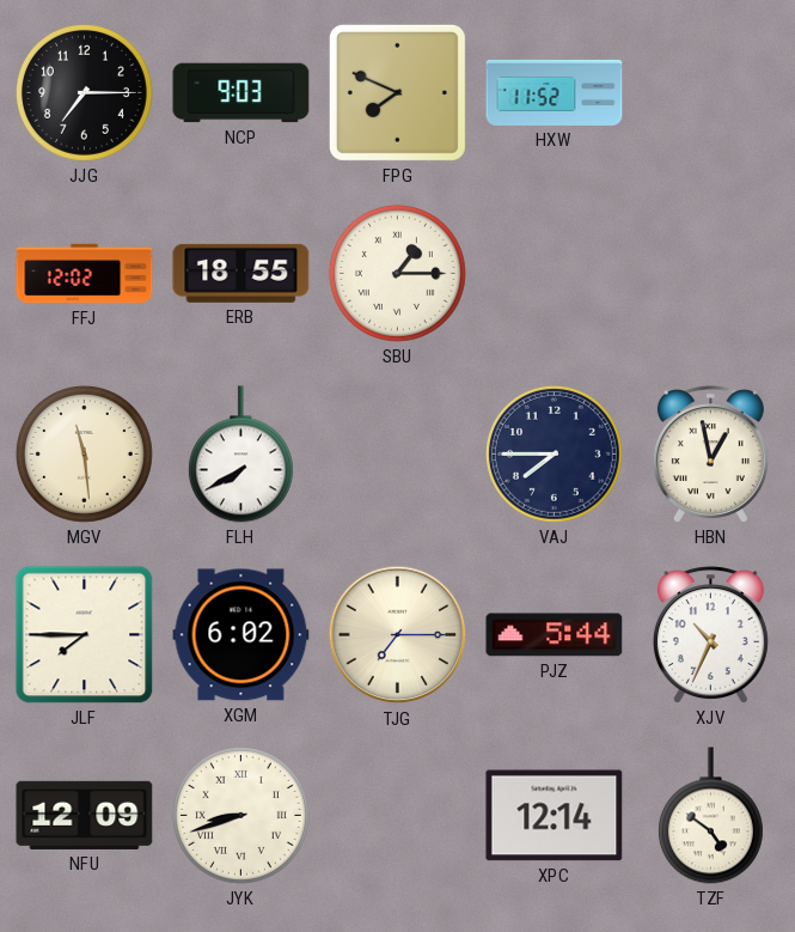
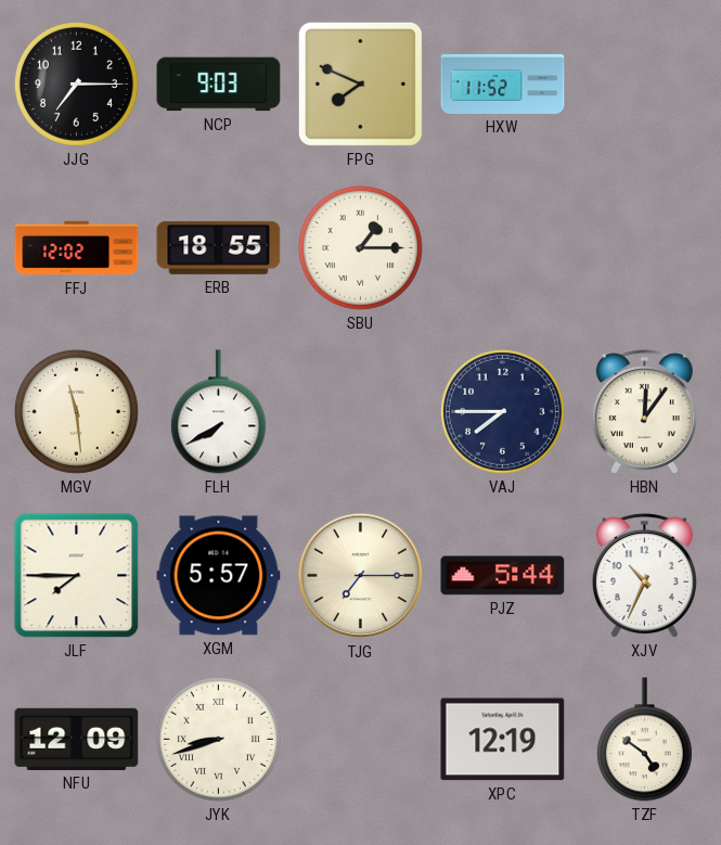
HBN: 12:58 -> 12:06 (644, 412)
XGM: 6:02 -> 5:57 (219, 576)
XPC: 12:14 -> 12:19 (503, 740)
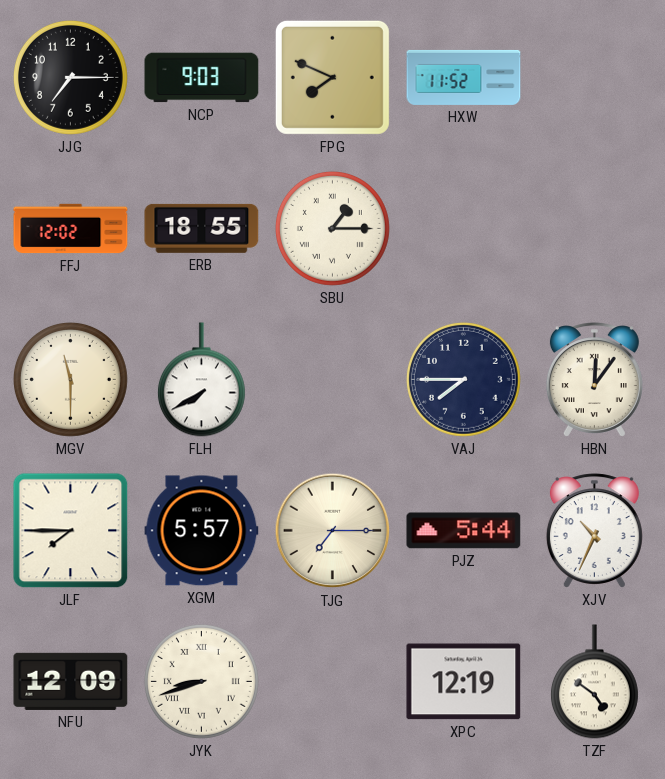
MGV: 11:29 -> 11:30 (70, 379)
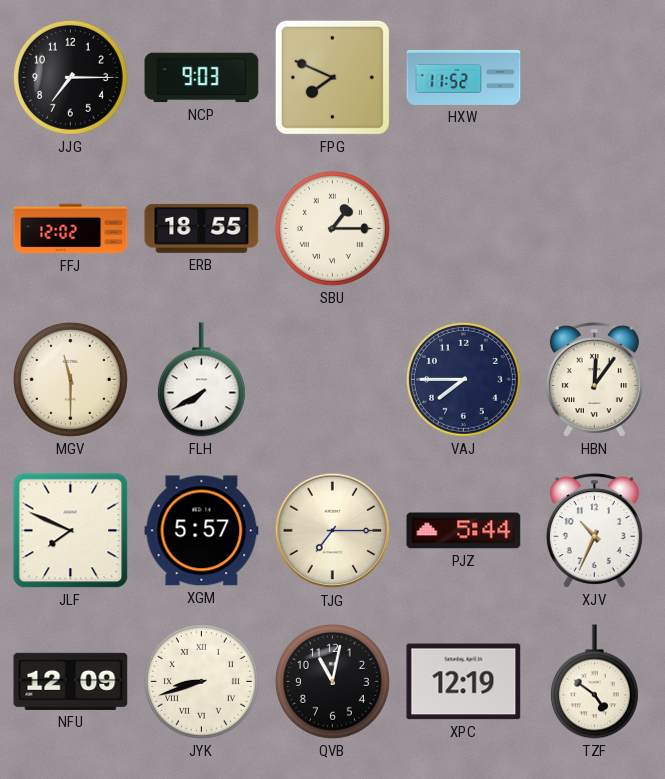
JLF: 7:45 -> 7:49 (71, 531)
QVB: none -> 11:02 (332, 681)
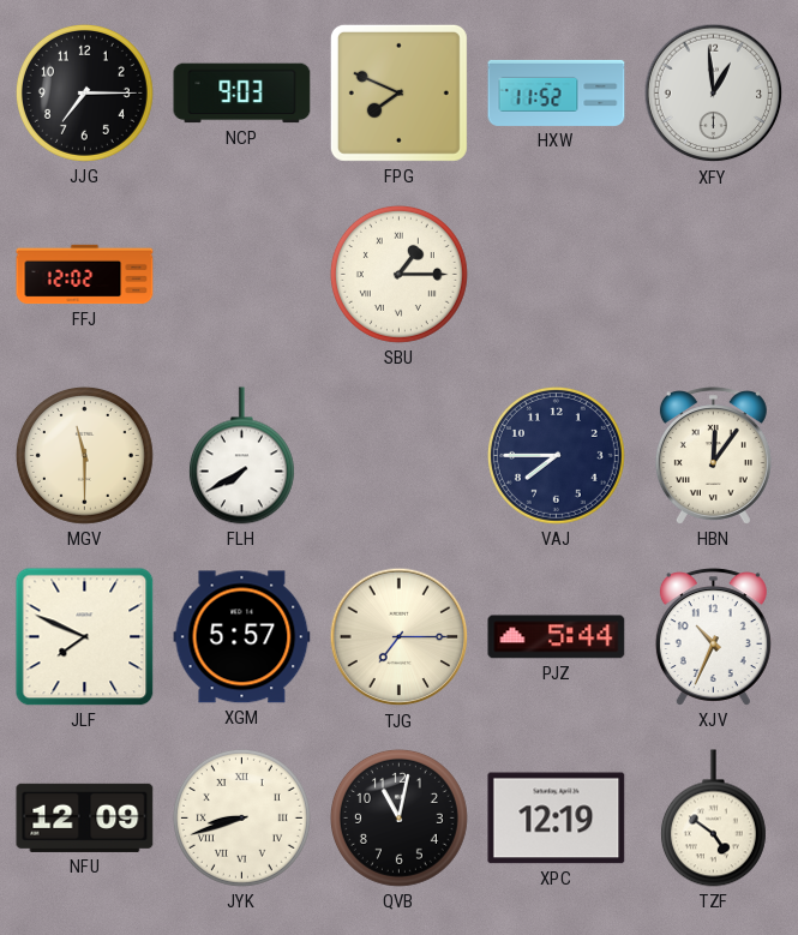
XFY: none -> 12:59 (714, 94)
ERB: 18:55 -> none (202, 228)
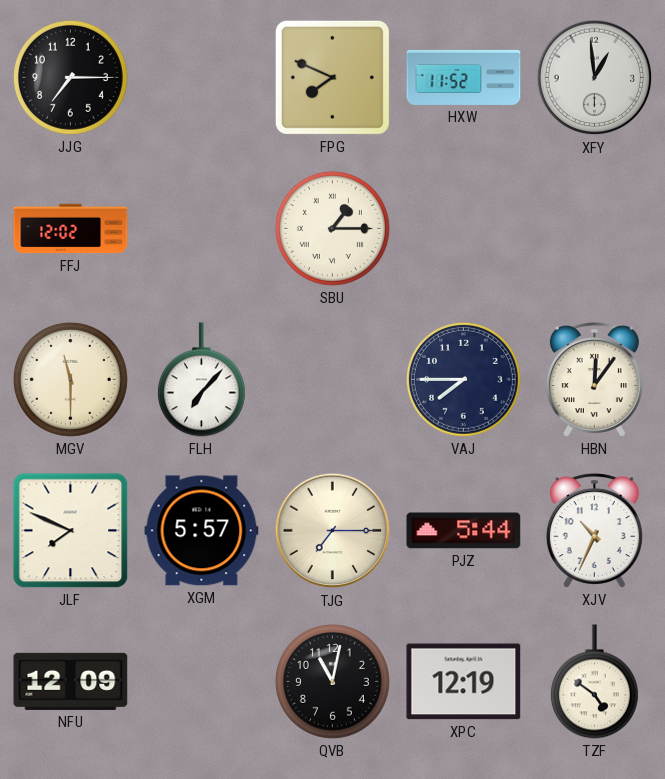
NCP: 9:03 -> none (242, 94)
FLH: 7:40 -> 7:07 (201, 380)
JYK: 8:42 -> none (241, 817)
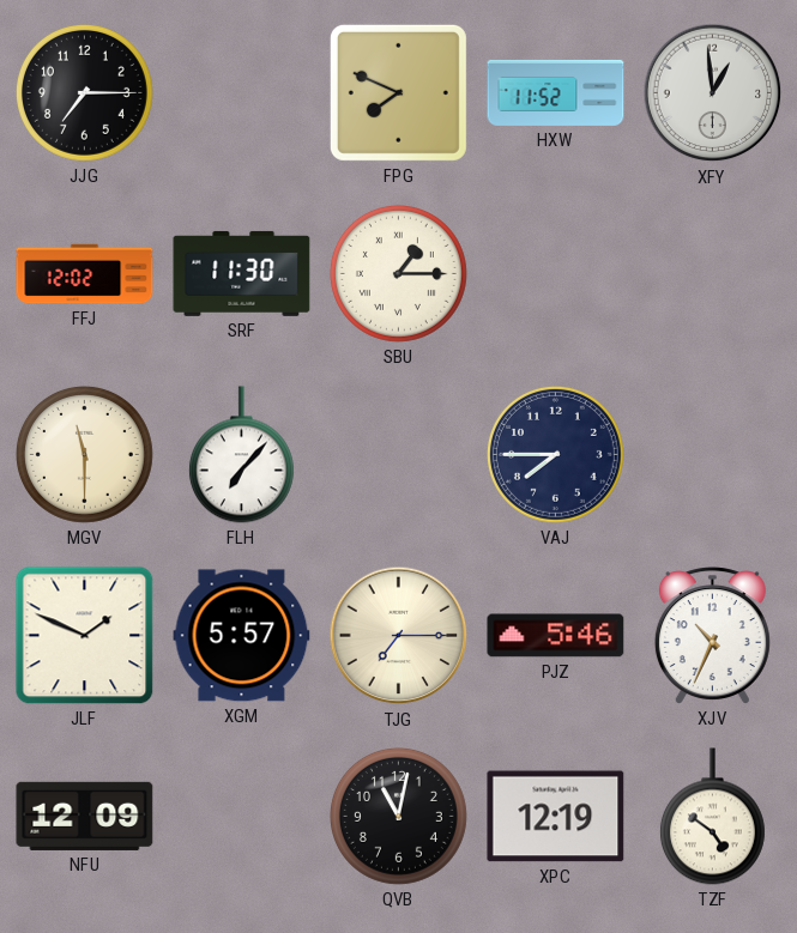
SRF: none -> 11:30 (242, 273)
HBN: 12:06 -> none (594, 380)
JLF: 7:49 -> 1:49 (85, 636)
PJZ: 5:44 -> 5:46 (556, 636)
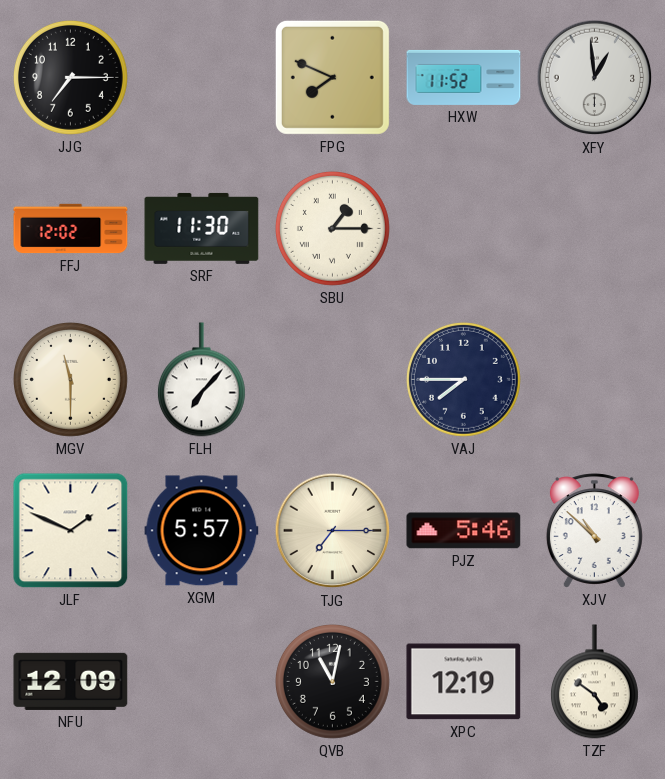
XJV: 10:34 -> 10:52 (594, 531)
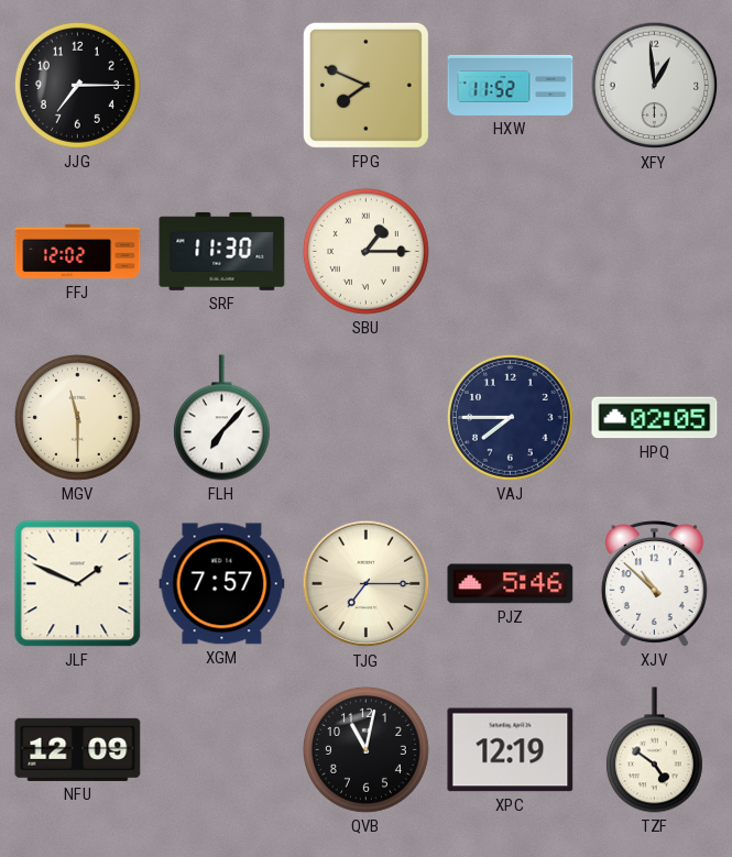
HPQ: none -> 02:05 (655, 418)
XGM: 5:57 -> 7:57 (222, 584)
